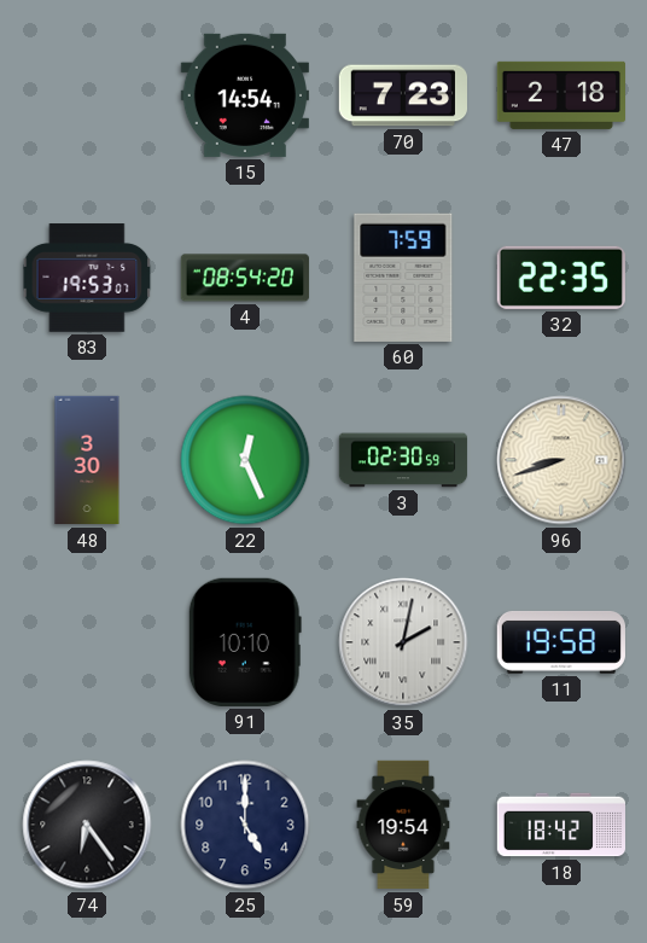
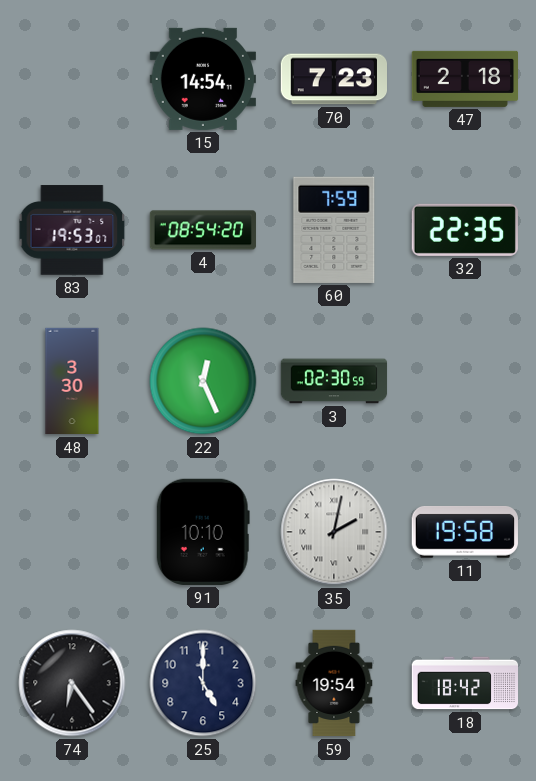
96: 8:42 -> none (561, 460)
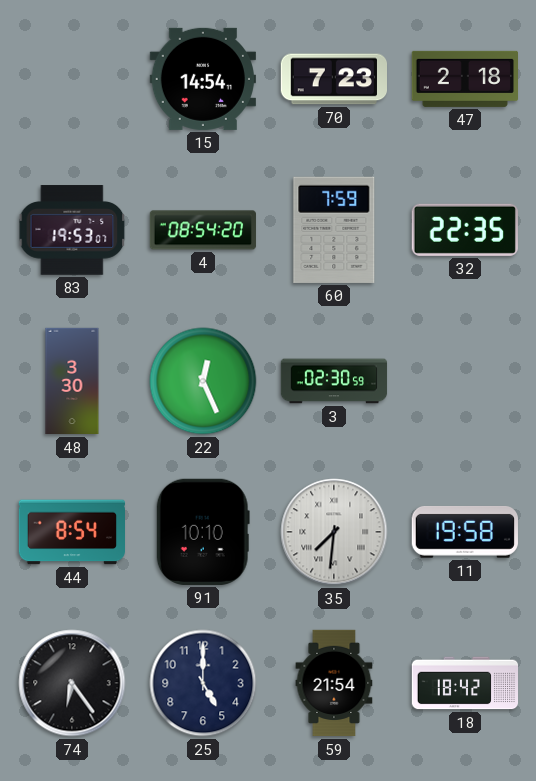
44: none -> 8:54 (71, 532)
35: 2:02 -> 7:31 (334, 532)
59: 19:54 -> 21:54 (334, 683)
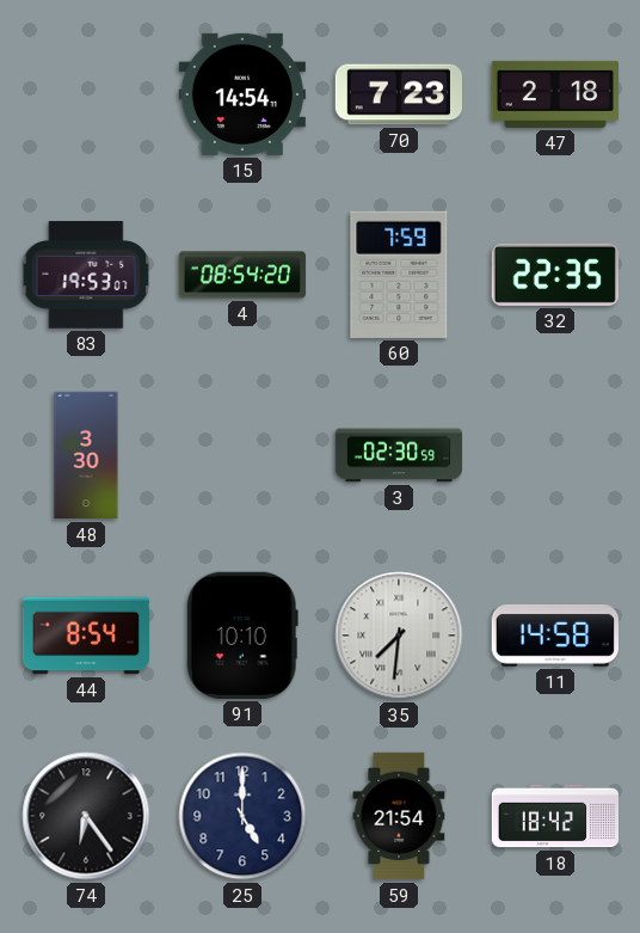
22: 12:26 -> none (203, 381)
11: 19:58 -> 14:58 (555, 636)
